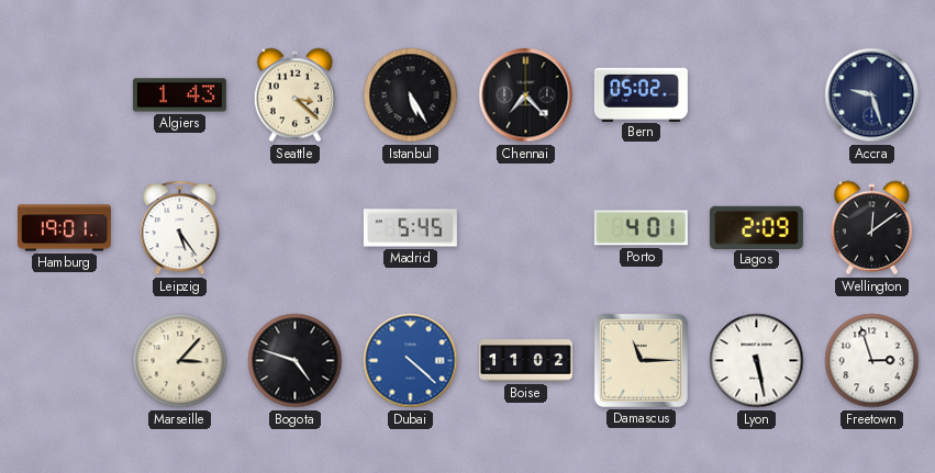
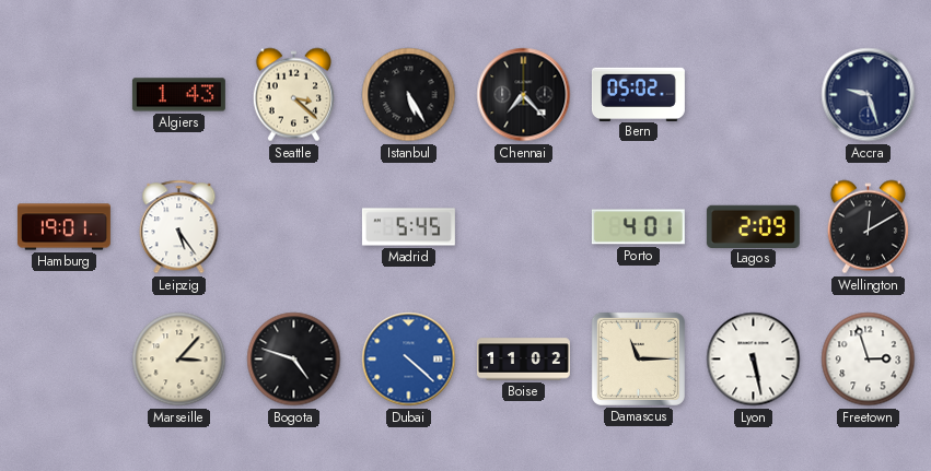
Wellington: 12:09 -> 12:10 (868, 227)
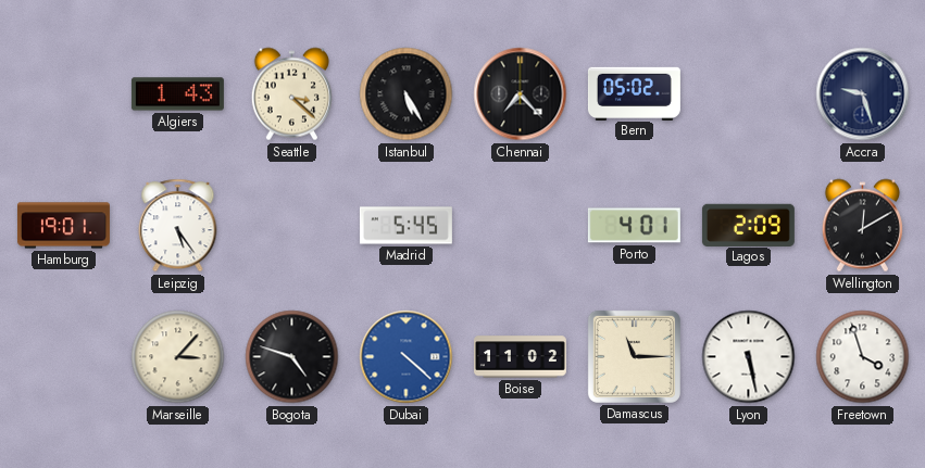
Freetown: 2:57 -> 3:57 (863, 357)
